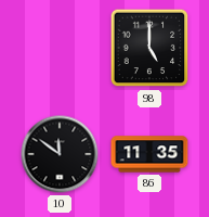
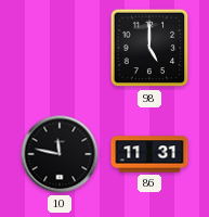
10: 11:51 -> 11:47 (60, 154)
86: 11:35 -> 11:31 (149, 154)
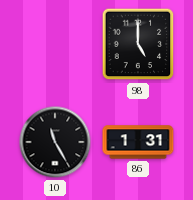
10: 11:47 -> 11:25 (55, 142)
86: 11:31 -> 1:31 (138, 142)
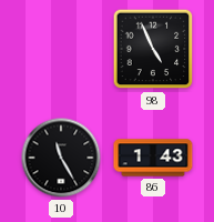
98: 5:00 -> 4:56 (153, 49)
86: 1:31 -> 1:43 (153, 158)
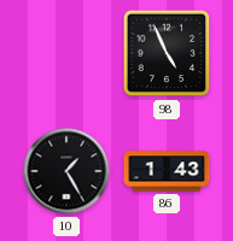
10: 11:25 -> 1:25 (66, 171)
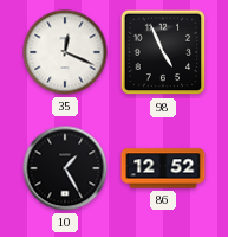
35: none -> 12:19 (65, 52)
86: 1:43 -> 12:52 (163, 168)
